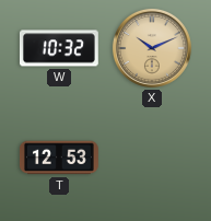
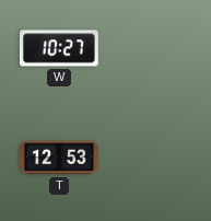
W: 10:32 -> 10:27 (59, 48)
X: 10:11 -> none (152, 48)
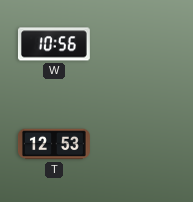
W: 10:27 -> 10:56 (54, 44)
